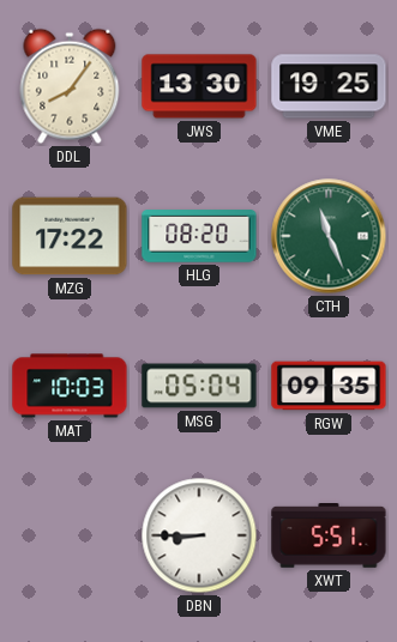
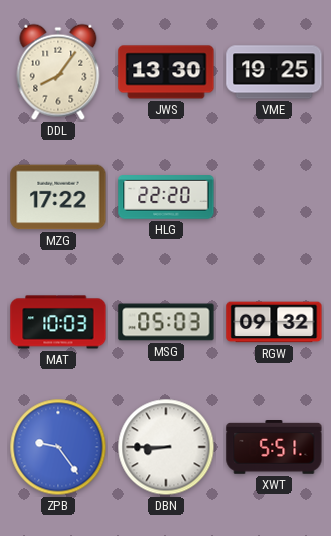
HLG: 08:20 -> 22:20 (166, 197)
CTH: 11:26 -> none (329, 236)
MSG: 05:04 -> 05:03 (166, 322)
RGW: 09:35 -> 09:32 (274, 322)
ZPB: none -> 9:24 (58, 447)
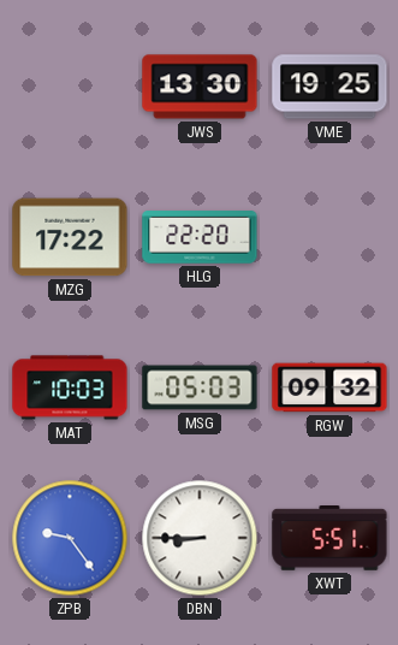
DDL: 8:06 -> none (58, 72)
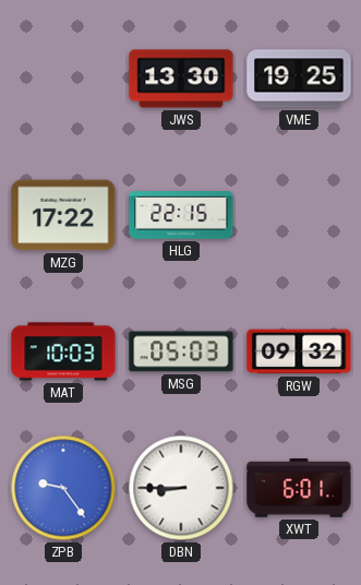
HLG: 22:20 -> 22:15 (181, 215)
XWT: 5:51 -> 6:01 (299, 489)
